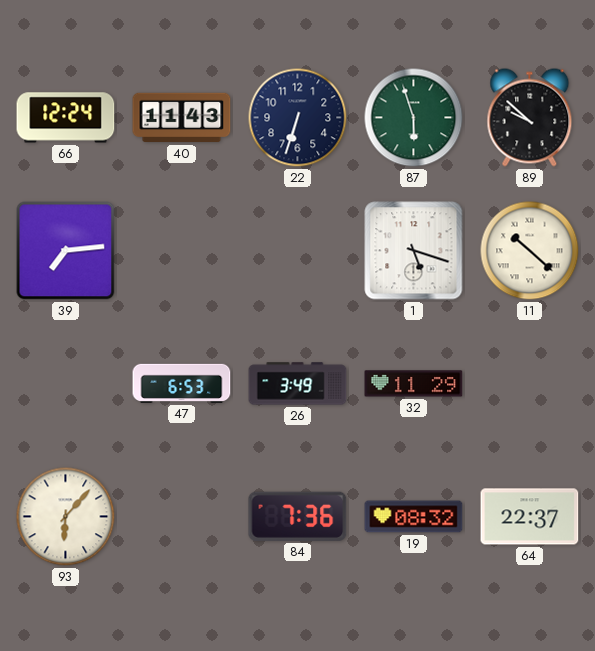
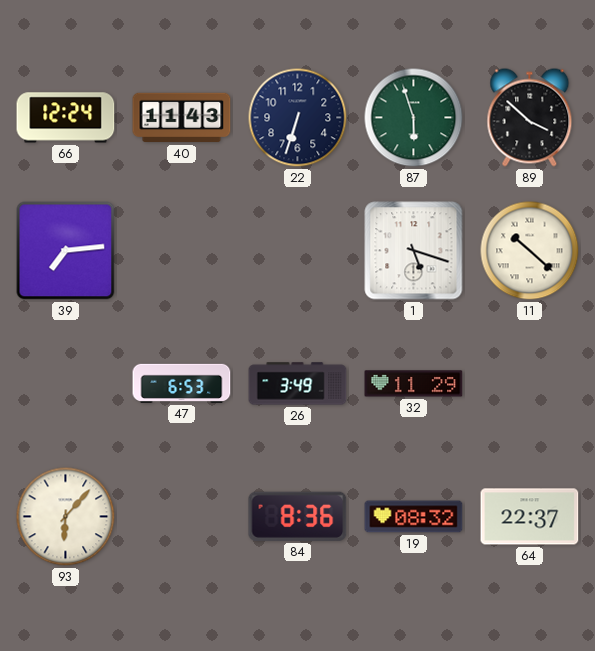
89: 9:52 -> 3:52 (530, 118)
84: 7:36 -> 8:36 (298, 516)
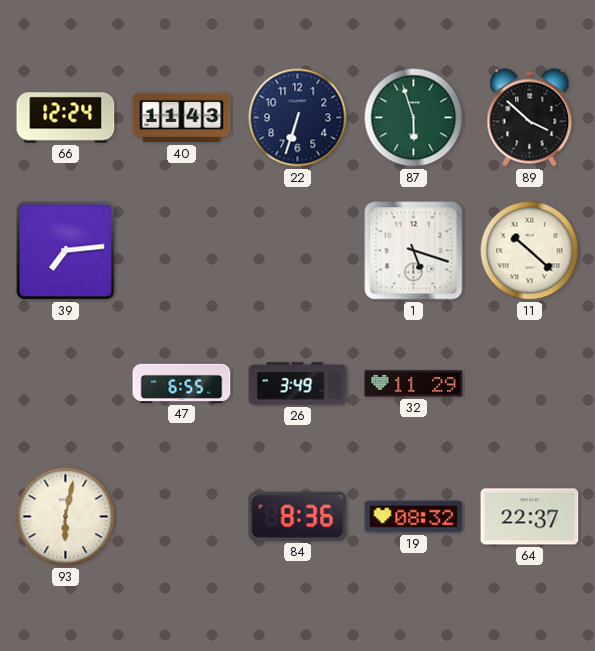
47: 6:53 -> 6:55 (182, 383)
93: 6:07 -> 6:02 (66, 517)
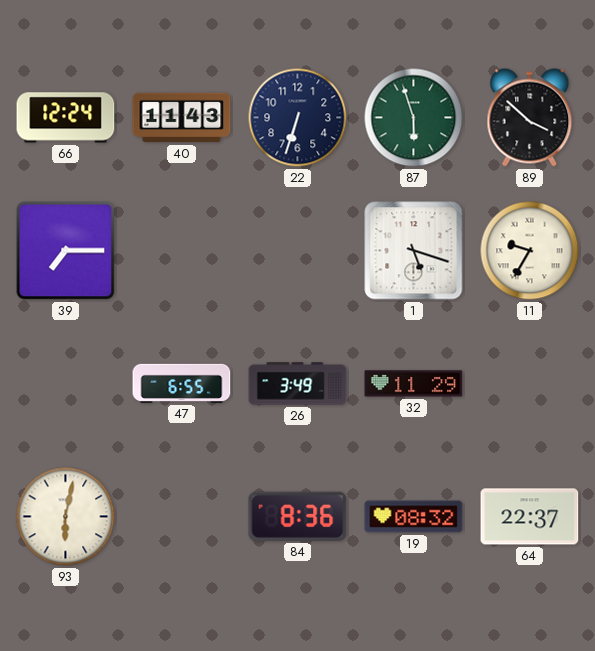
39: 7:14 -> 7:15 (66, 251)
11: 10:22 -> 9:35 (530, 251)
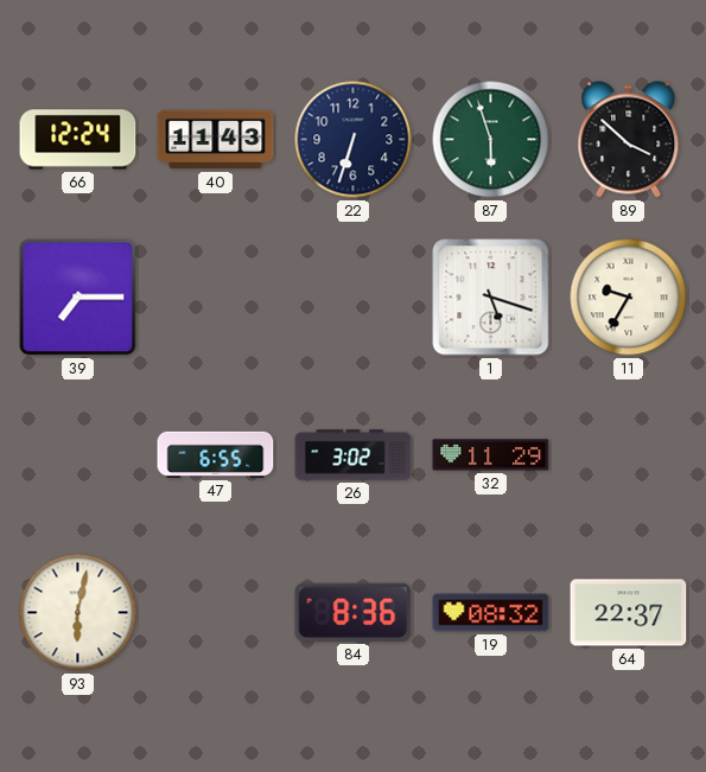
26: 3:49 -> 3:02 (354, 455)
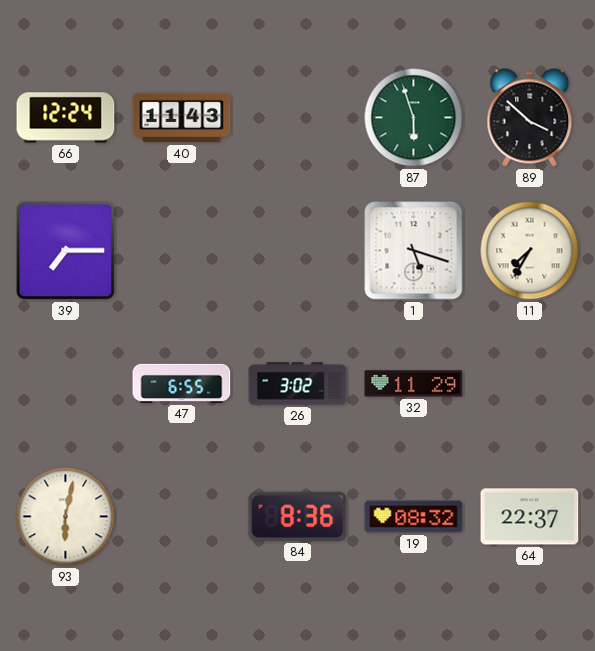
22: 6:33 -> none (354, 140)
11: 9:35 -> 7:35 (530, 251)
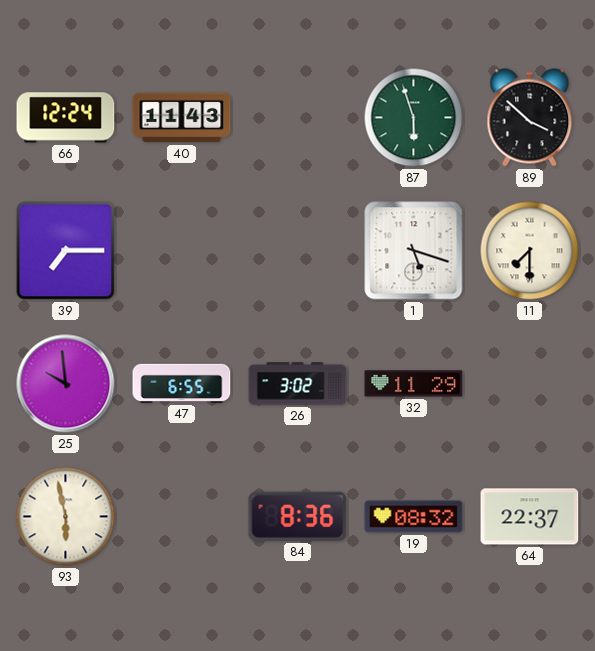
11: 7:35 -> 7:30 (530, 251)
25: none -> 9:59 (66, 384)
93: 6:02 -> 5:58 (66, 517)
